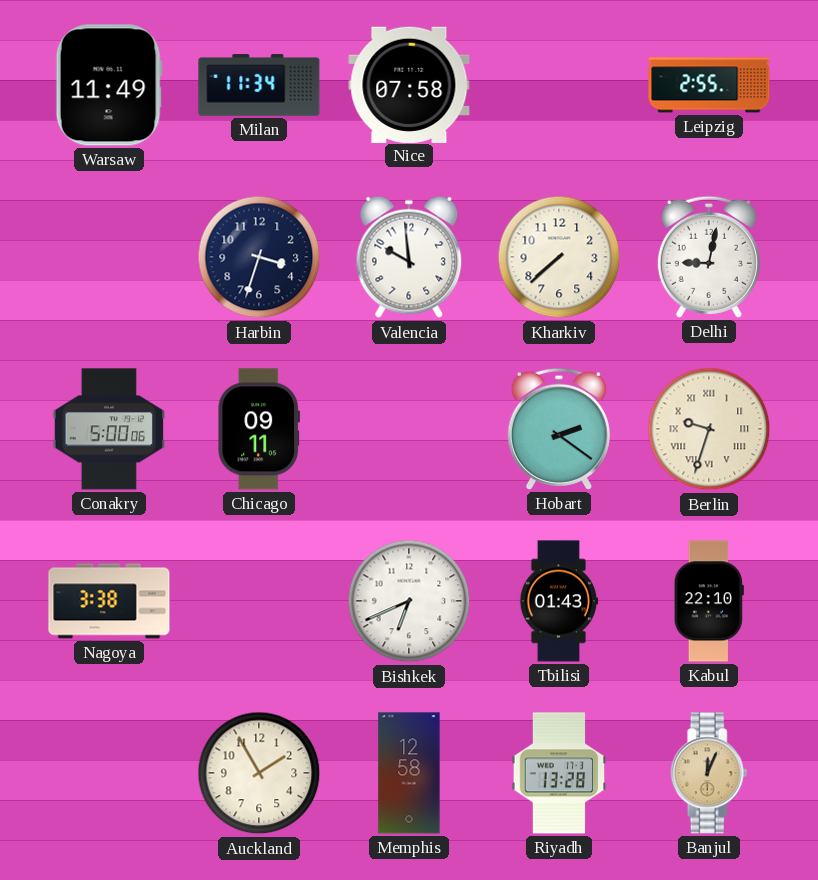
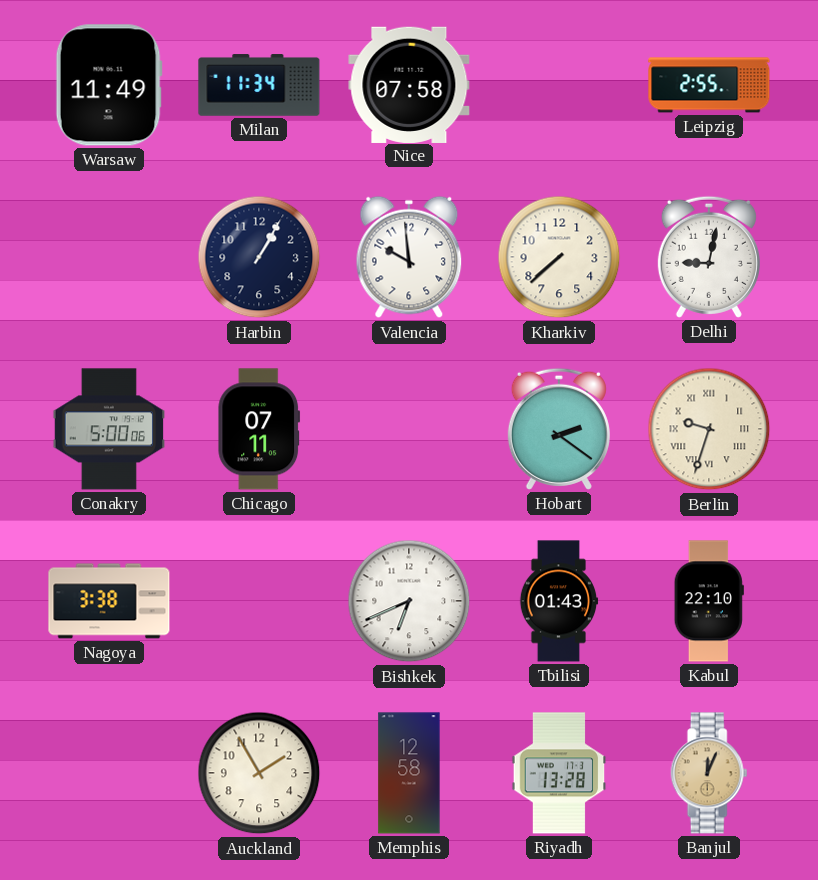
Harbin: 3:33 -> 1:05 (259, 257)
Chicago: 09:11 -> 07:11 (259, 429)
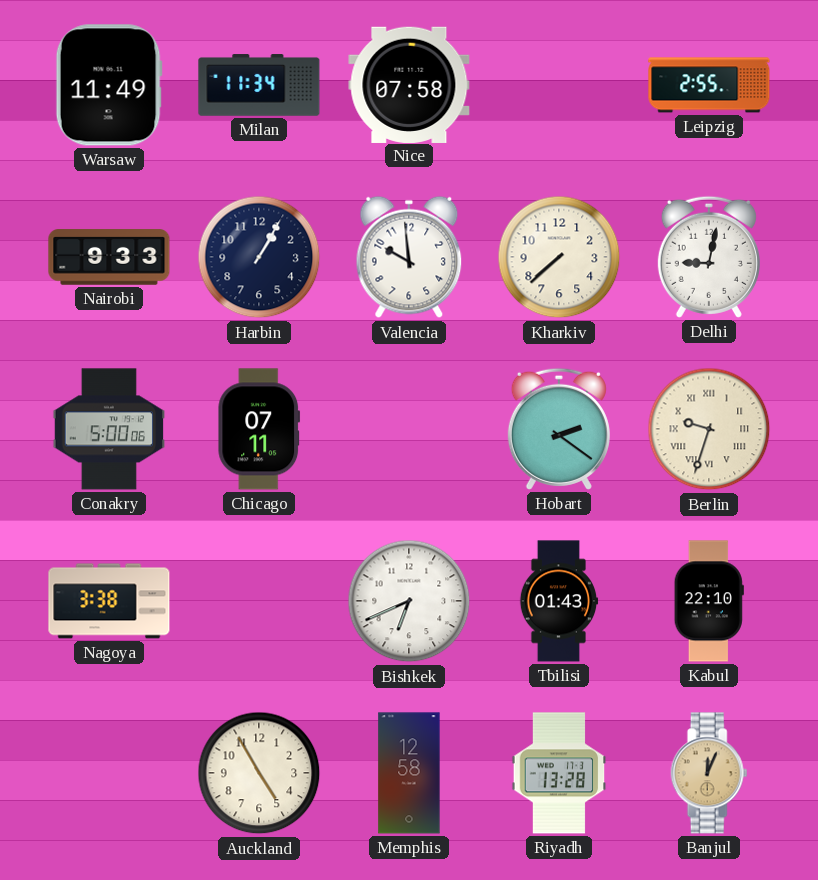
Nairobi: none -> 9:33 (109, 257)
Auckland: 1:55 -> 4:55 (259, 773)
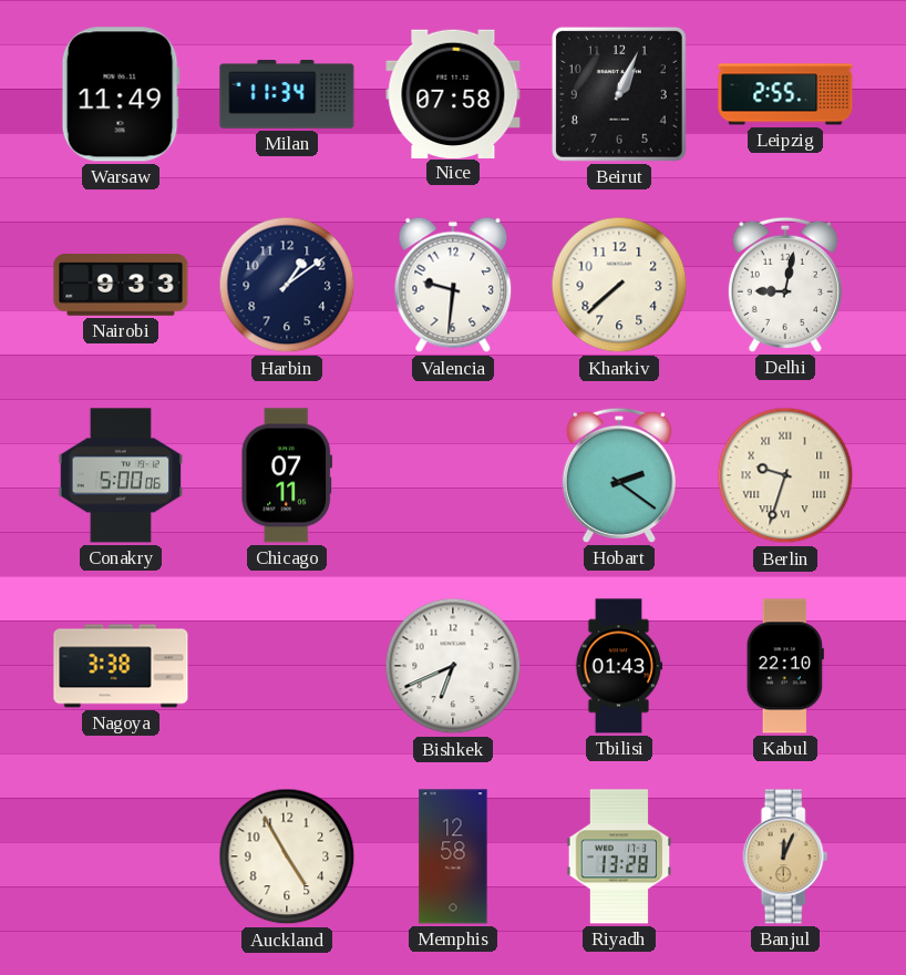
Beirut: none -> 1:04 (619, 94)
Harbin: 1:05 -> 1:09 (287, 285)
Valencia: 9:59 -> 9:31 (453, 285)
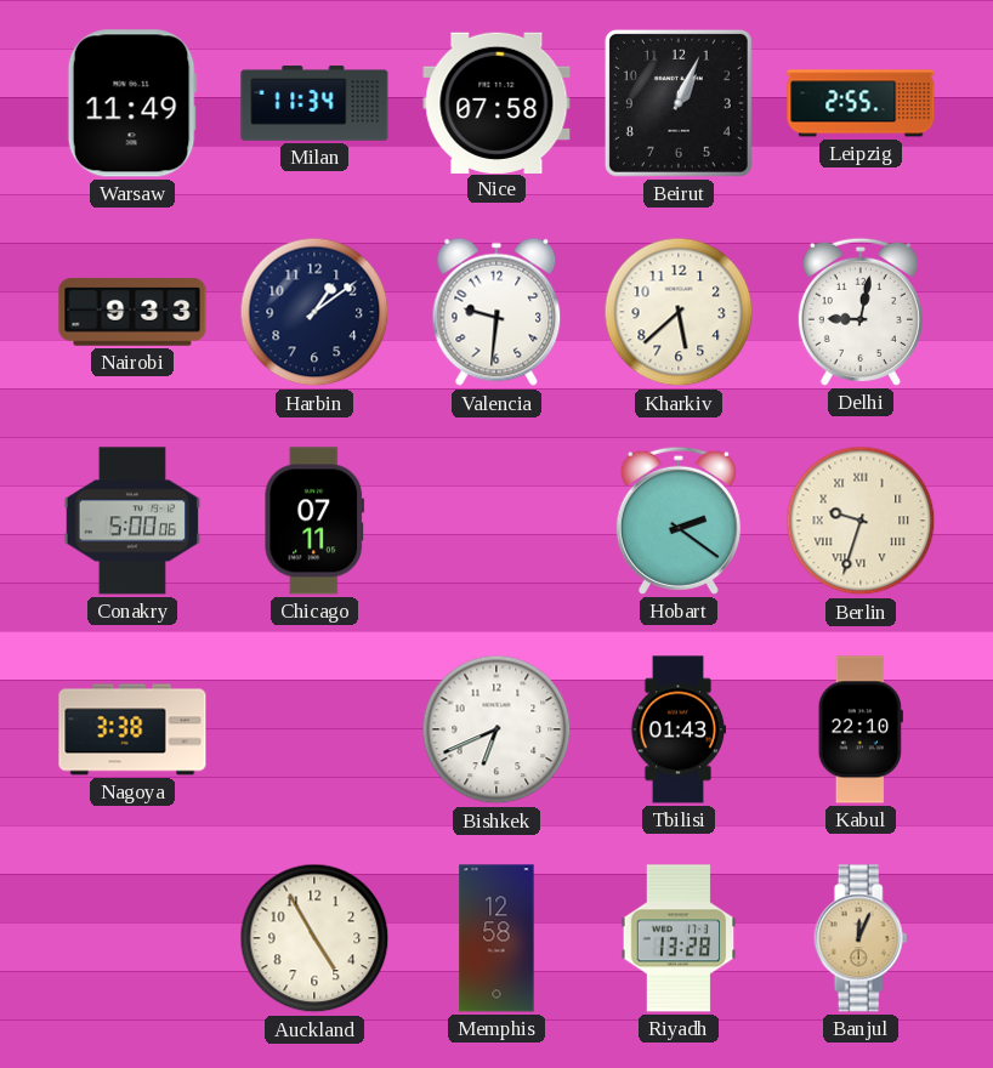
Kharkiv: 7:38 -> 5:38 (679, 312)
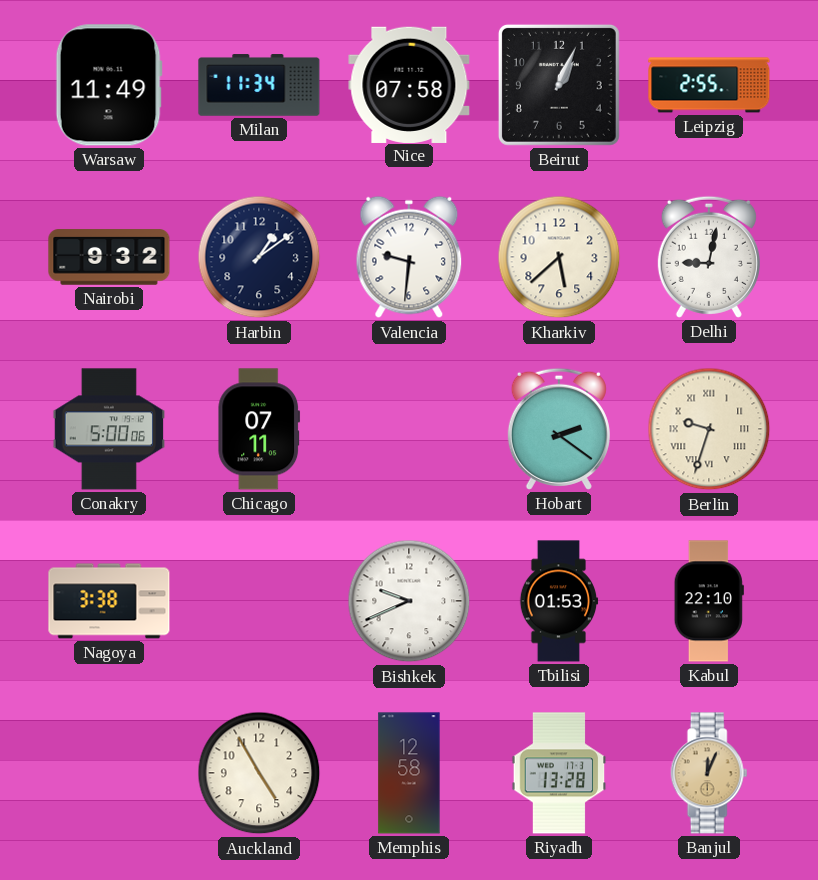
Nairobi: 9:33 -> 9:32 (109, 257)
Bishkek: 6:41 -> 9:41 (409, 601)
Tbilisi: 01:43 -> 01:53 (559, 601)
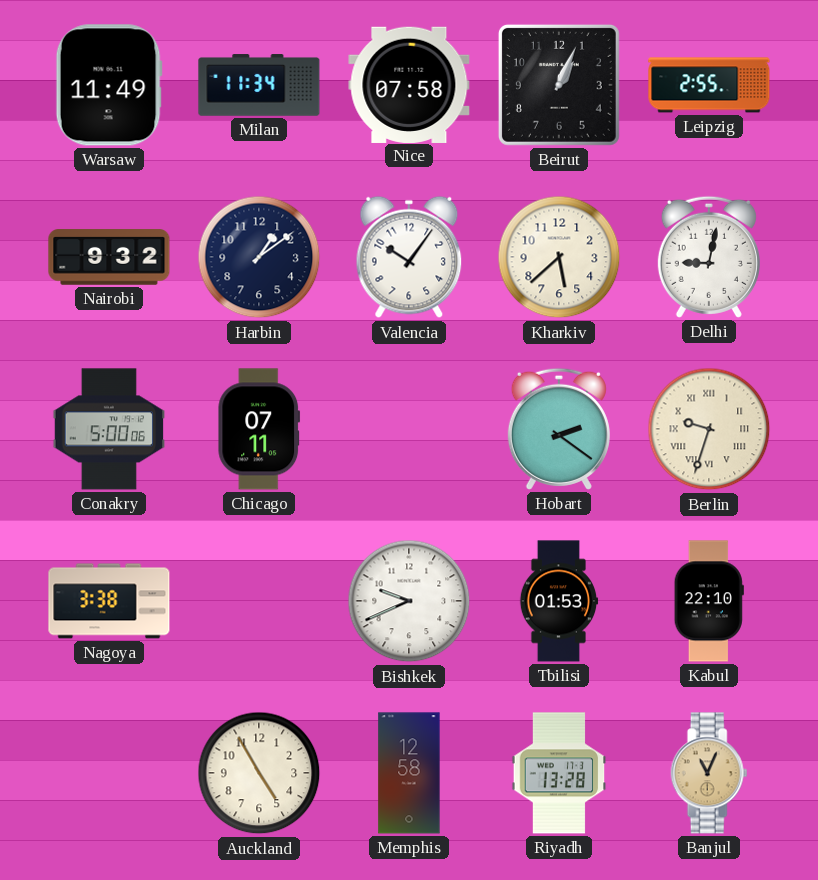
Valencia: 9:31 -> 10:06 (409, 257)
Banjul: 12:04 -> 11:04 (709, 773)
